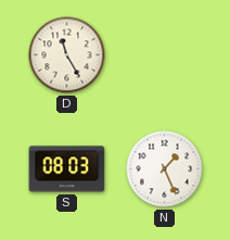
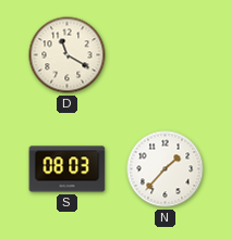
D: 11:25 -> 11:20 (68, 55)
N: 1:26 -> 1:37 (166, 169)
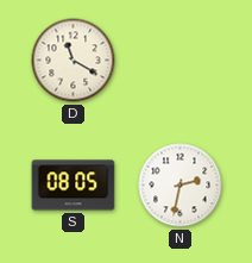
S: 08:03 -> 08:05 (74, 186)
N: 1:37 -> 2:32 (181, 186)
